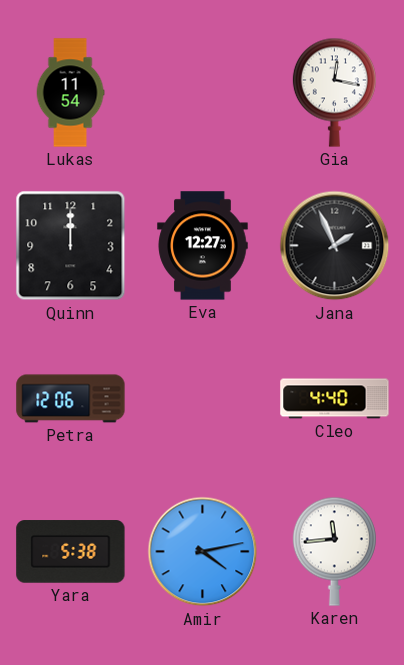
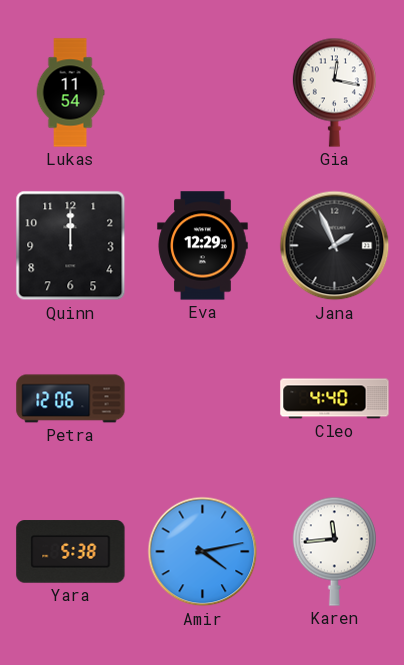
Eva: 12:27 -> 12:29 (203, 246)
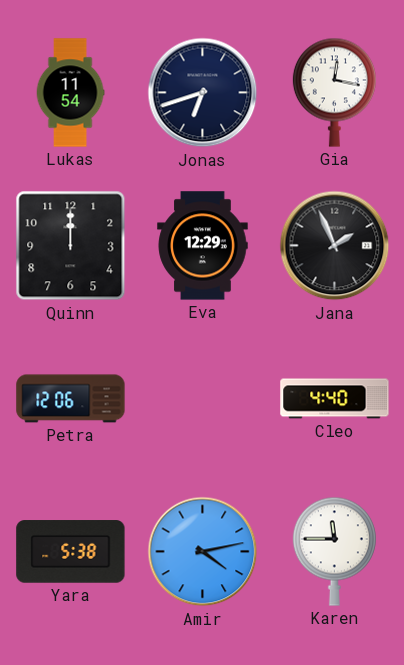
Jonas: none -> 6:42 (203, 93)
Karen: 11:44 -> 11:45 (334, 551)
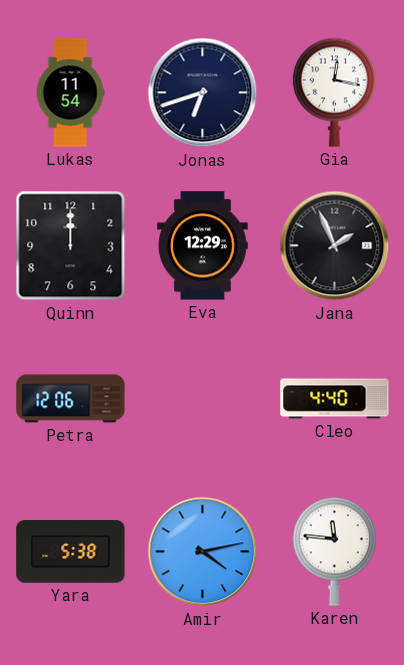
Karen: 11:45 -> 11:46 (334, 551)
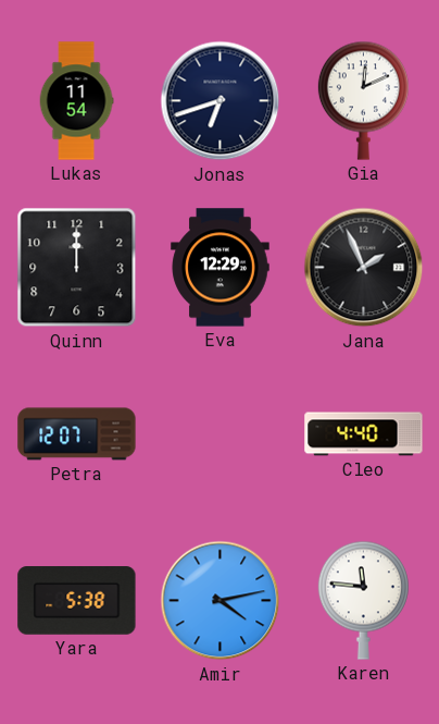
Gia: 12:17 -> 12:11 (363, 100)
Petra: 12:06 -> 12:07 (77, 434)
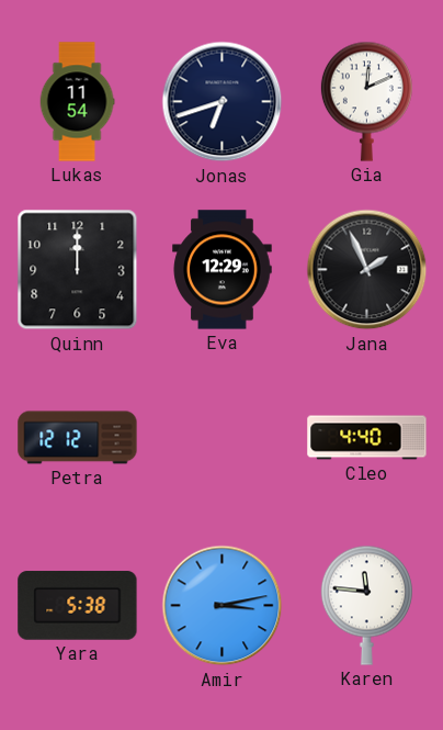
Petra: 12:07 -> 12:12 (78, 438)
Amir: 4:13 -> 3:13 (223, 606)
